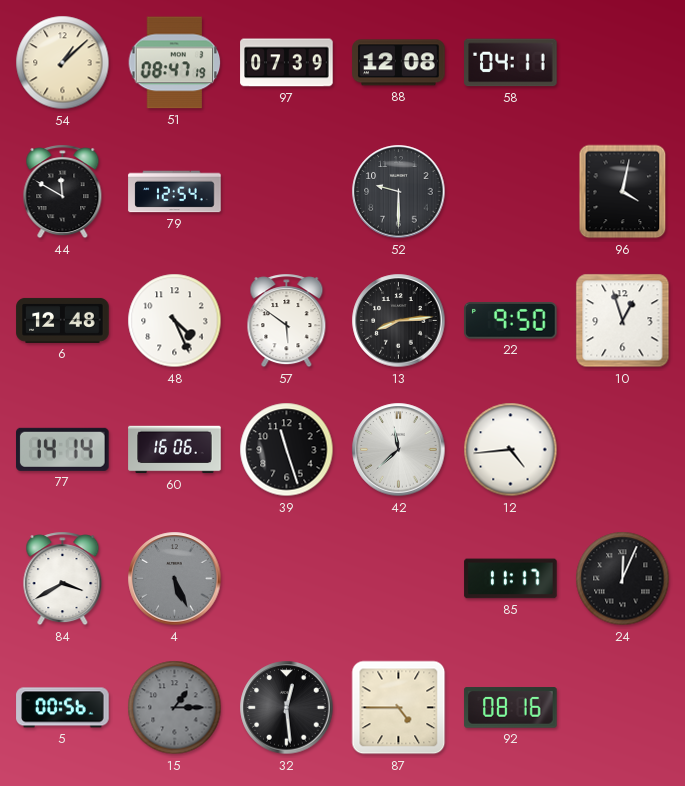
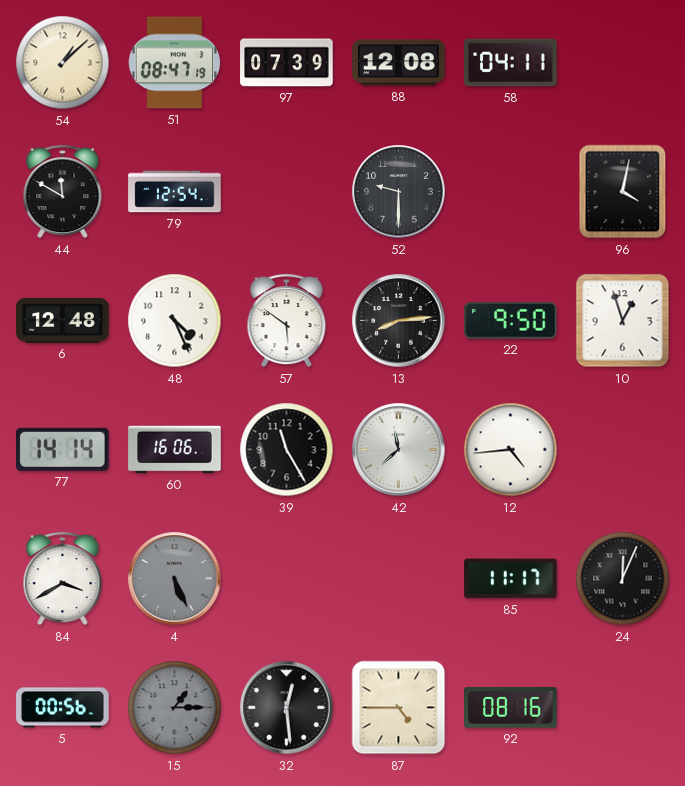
39: 11:27 -> 11:25 (287, 450)
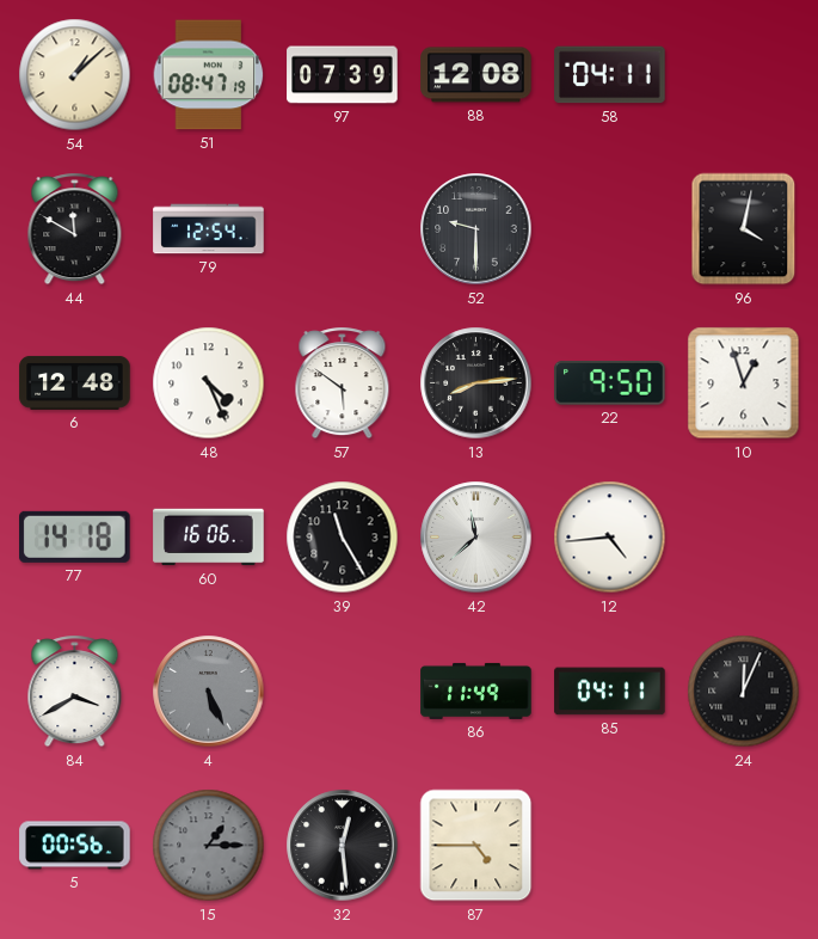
77: 14:14 -> 14:18 (75, 536)
86: none -> 11:49 (476, 691)
85: 11:17 -> 04:11 (610, 692)
92: 08:16 -> none (511, 708)
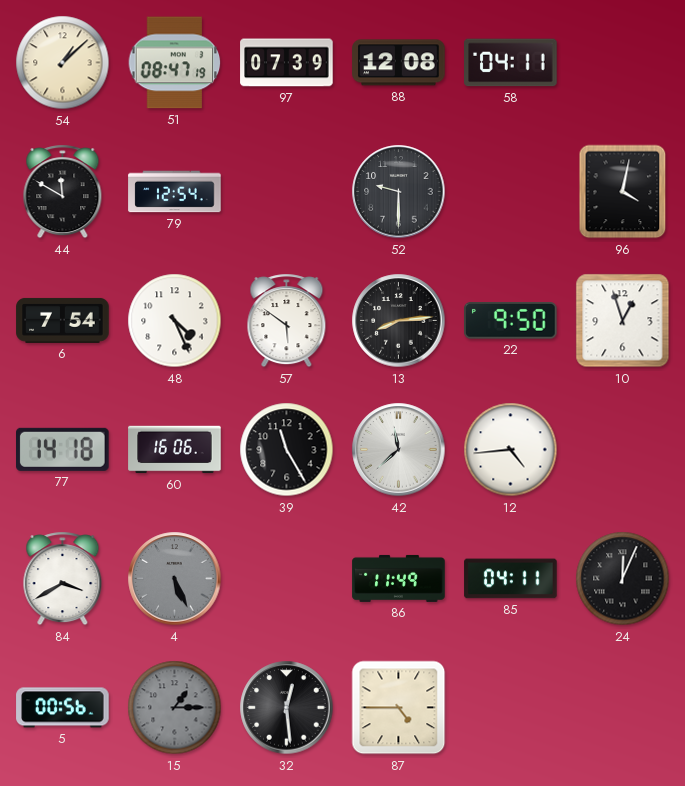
6: 12:48 -> 7:54 (63, 320)
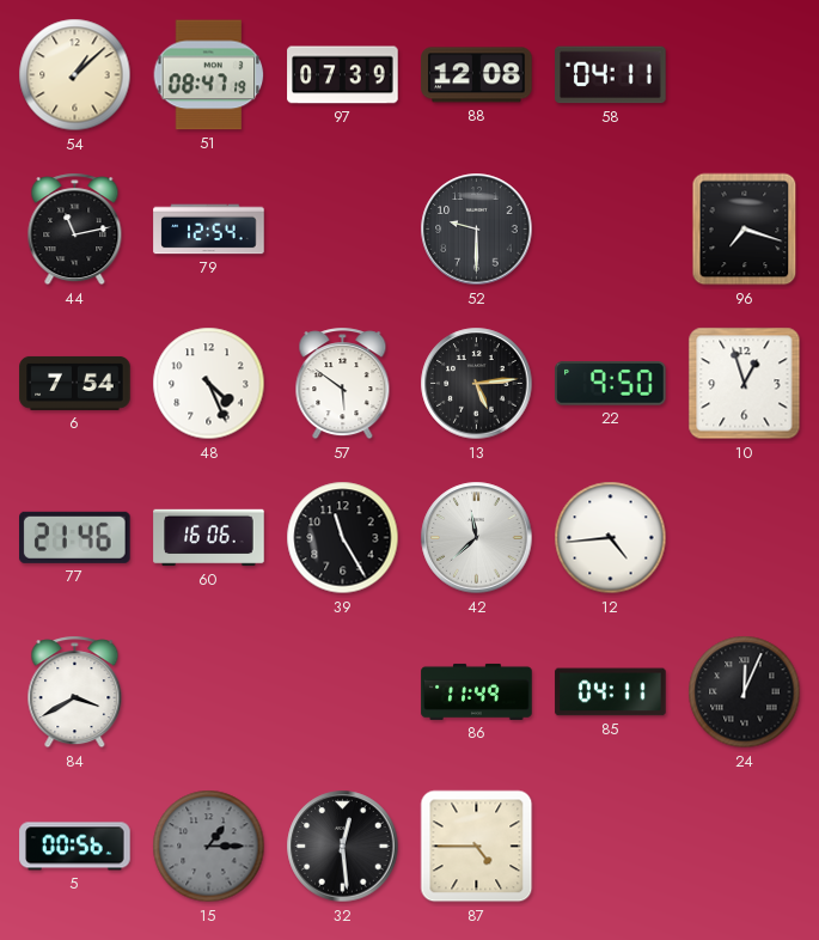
44: 11:50 -> 11:13 (75, 230)
96: 4:02 -> 7:18 (745, 230)
13: 8:14 -> 5:14 (477, 384)
77: 14:18 -> 21:46 (75, 537)
4: 5:26 -> none (175, 579)
